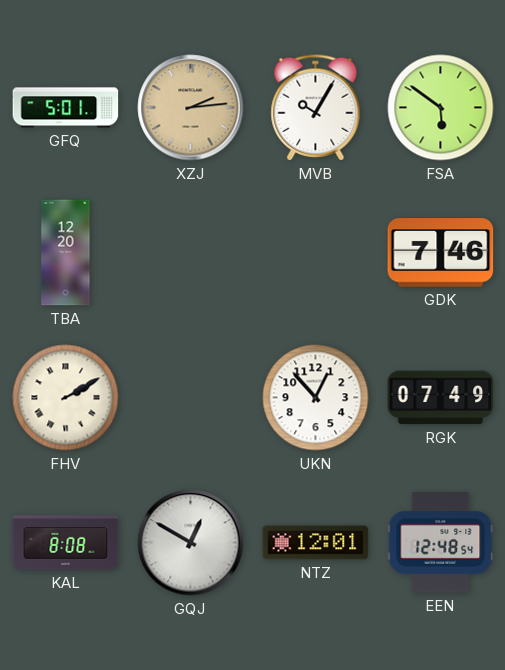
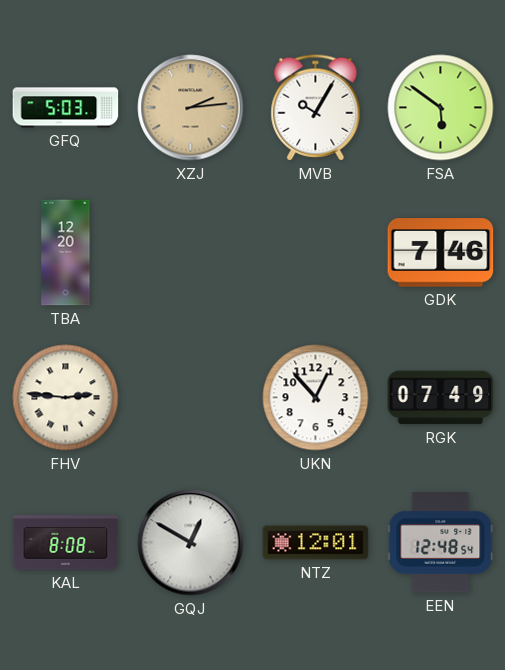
GFQ: 5:01 -> 5:03 (66, 108)
FHV: 2:10 -> 2:46 (66, 398)
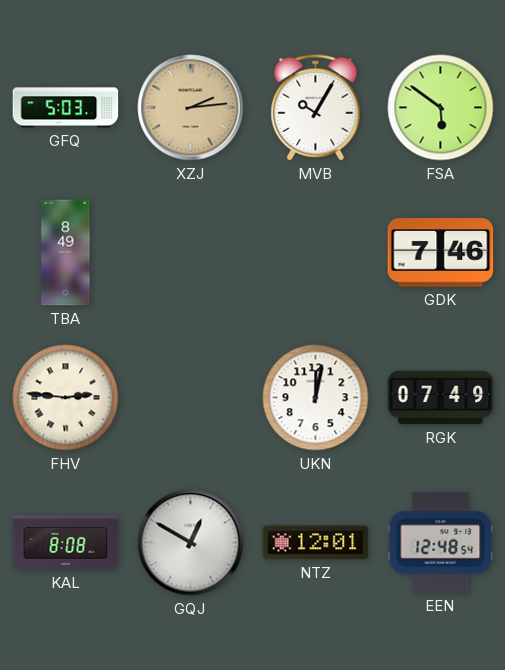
TBA: 12:20 -> 8:49 (66, 253)
UKN: 12:53 -> 12:02 (316, 398)
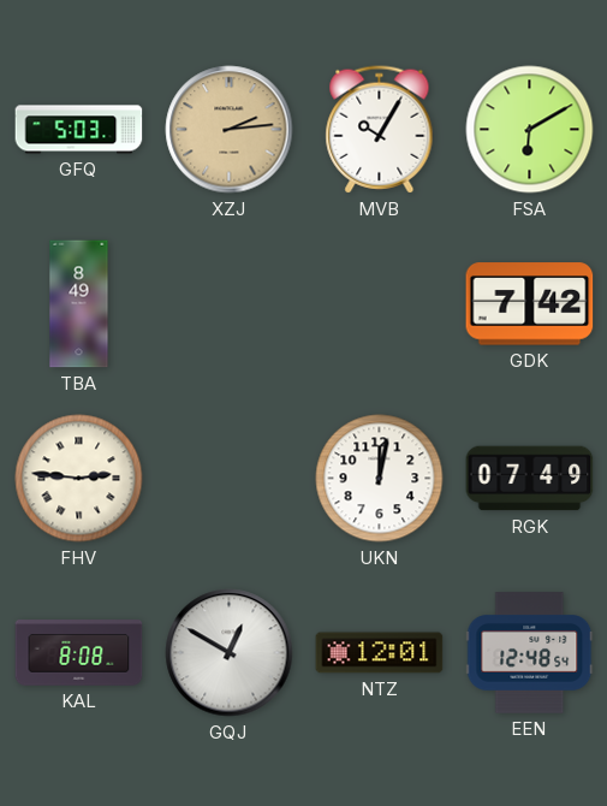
FSA: 5:51 -> 6:10 (530, 130)
GDK: 7:46 -> 7:42 (530, 304)
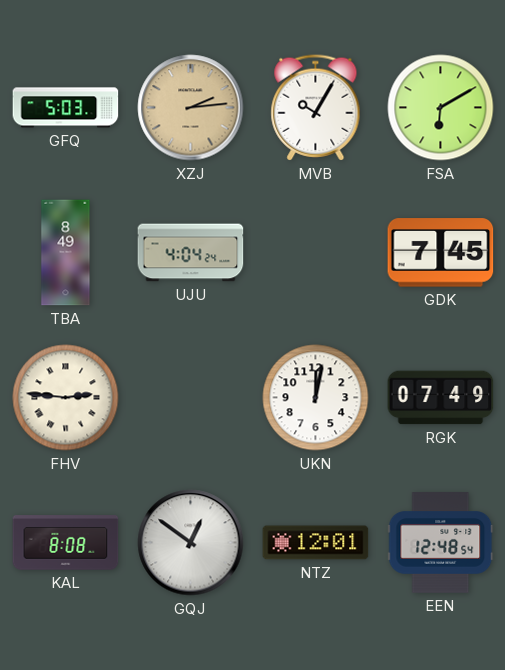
UJU: none -> 4:04 (191, 253)
GDK: 7:42 -> 7:45 (441, 253)
GQJ: 12:50 -> 12:51 (191, 543)
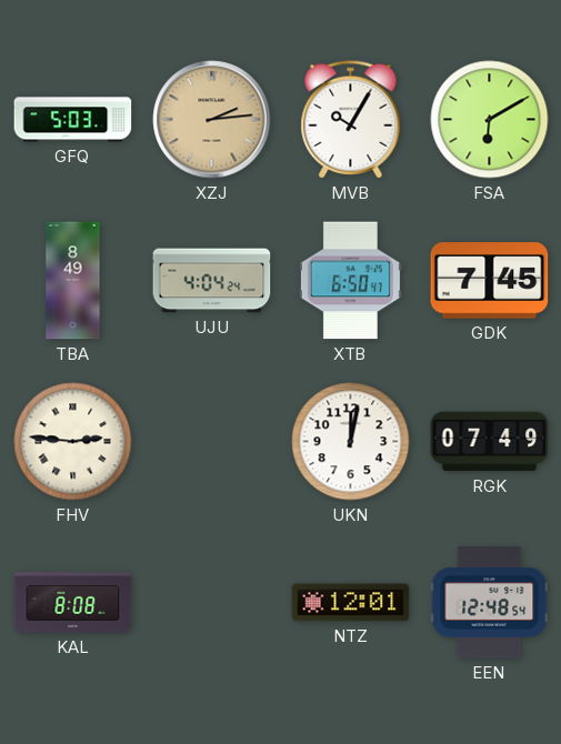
XTB: none -> 6:50 (350, 281)
GQJ: 12:51 -> none (191, 543)
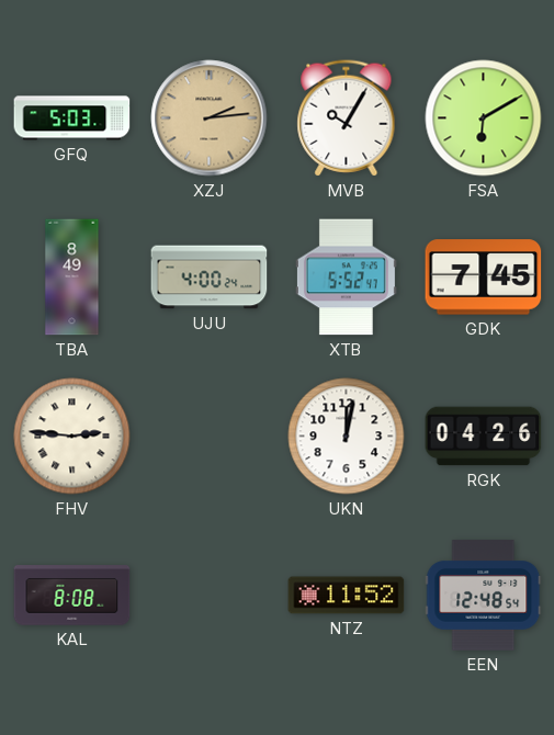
UJU: 4:04 -> 4:00 (210, 278)
XTB: 6:50 -> 5:52 (346, 278)
RGK: 07:49 -> 04:26 (484, 437)
NTZ: 12:01 -> 11:52 (347, 596)
